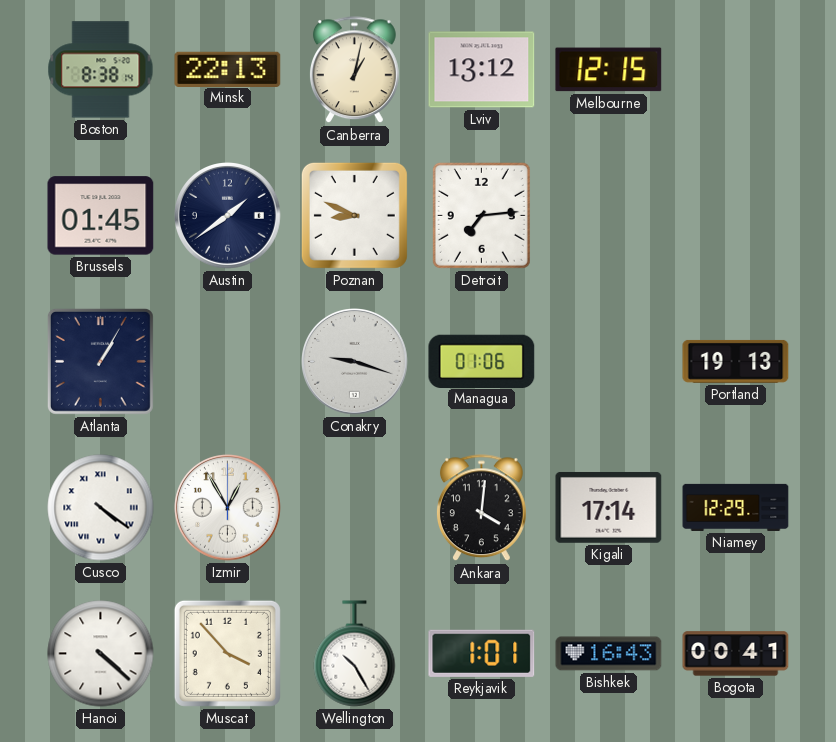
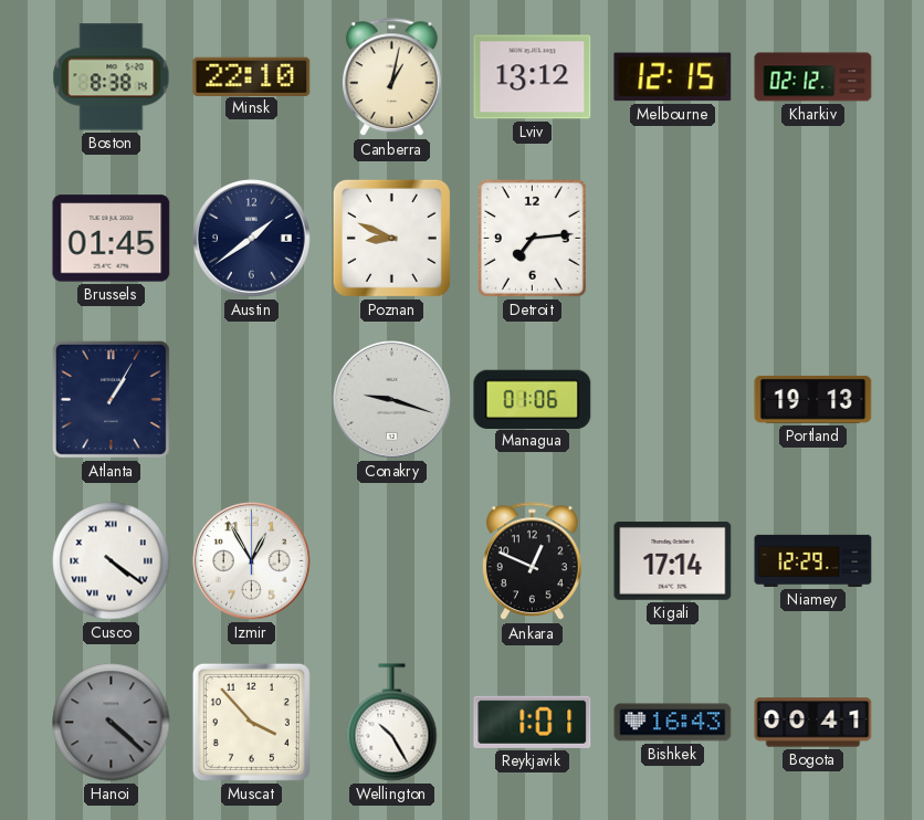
Minsk: 22:13 -> 22:10 (252, 76)
Kharkiv: none -> 02:12 (813, 77)
Ankara: 4:01 -> 12:49 (532, 561)
Hanoi dial: white -> grey (112, 723)
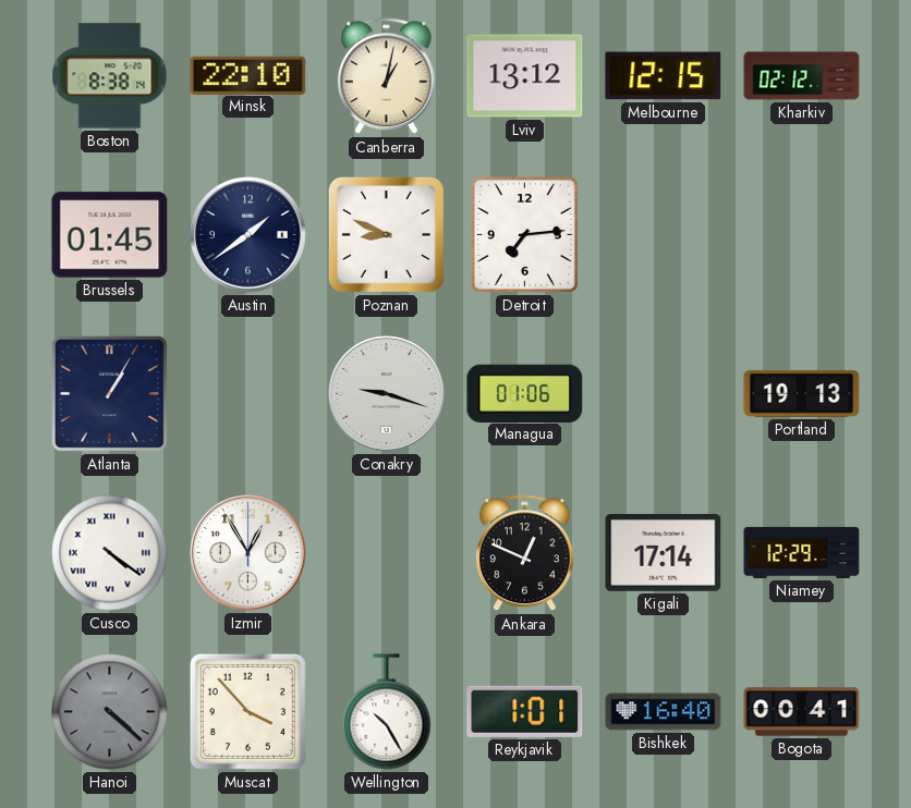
Bishkek: 16:43 -> 16:40 (664, 712)
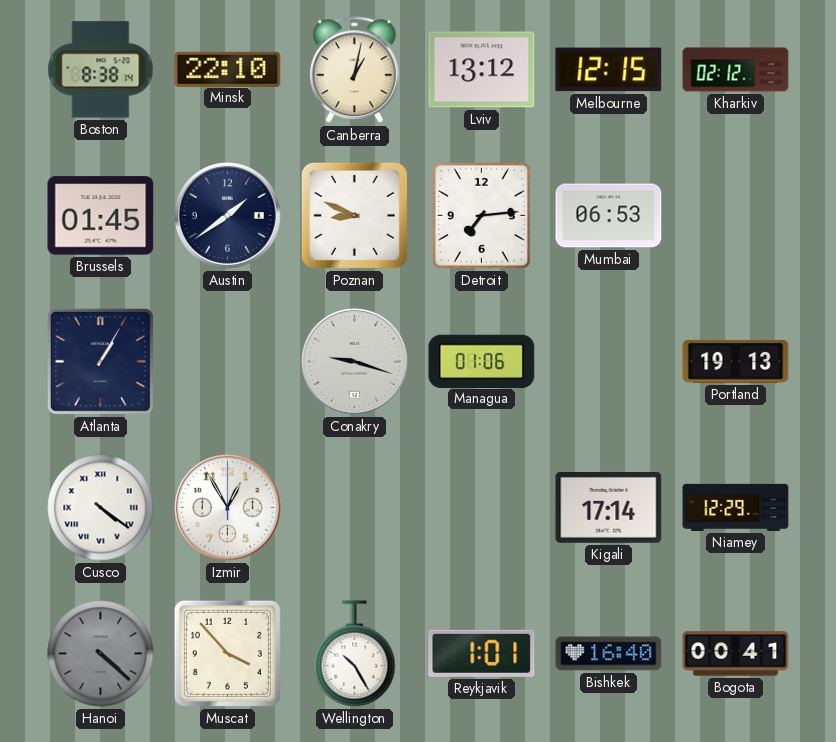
Mumbai: none -> 06:53 (609, 216)
Ankara: 12:49 -> none (524, 553)
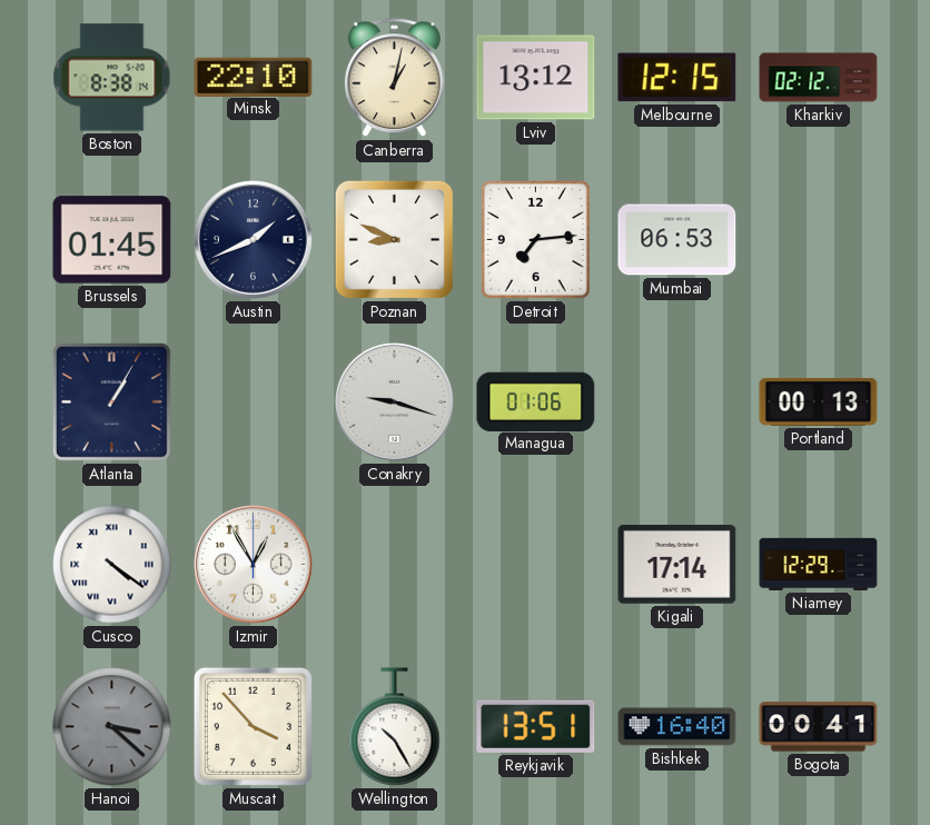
Austin: 1:39 -> 1:41 (254, 240)
Portland: 19:13 -> 00:13 (819, 401)
Hanoi: 4:22 -> 3:22 (112, 727)
Reykjavik: 1:01 -> 13:51 (536, 726)
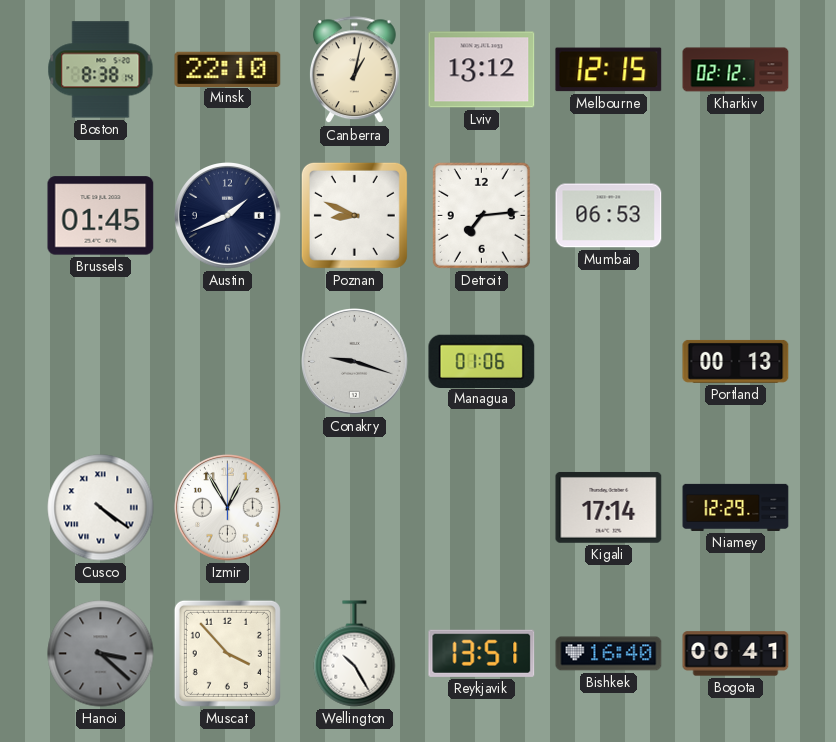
Atlanta: 1:05 -> none (111, 401)
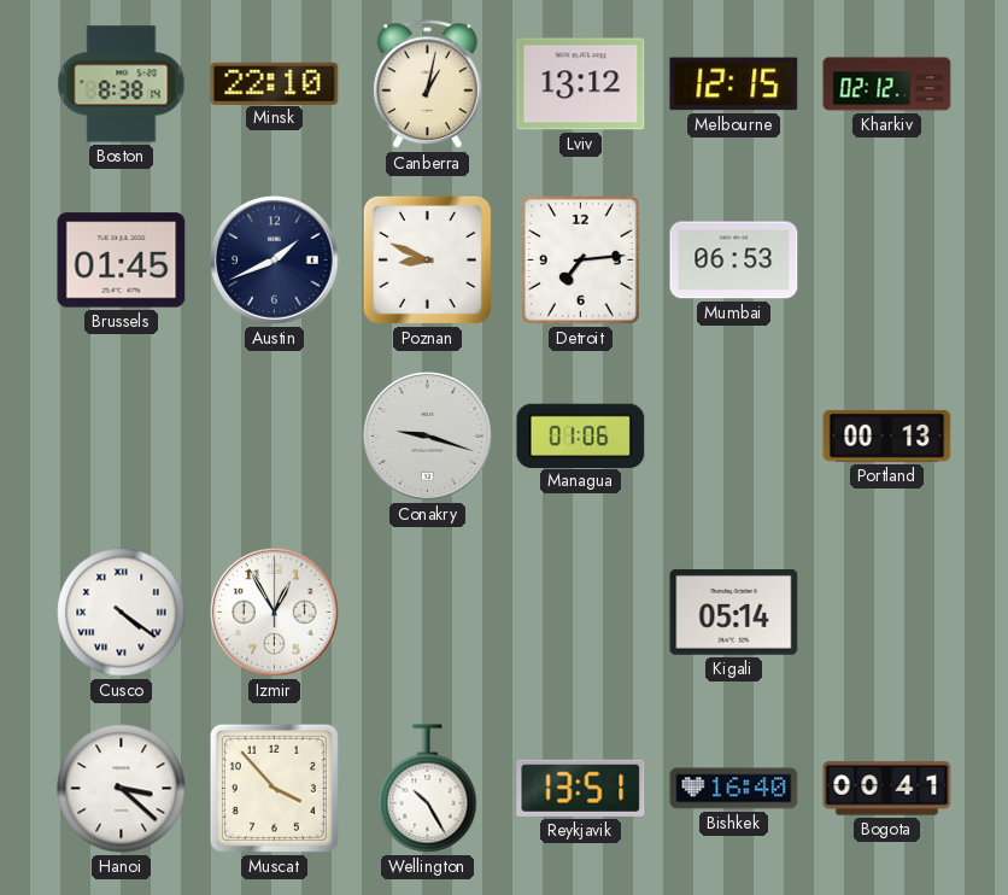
Kigali: 17:14 -> 05:14 (734, 613)
Niamey: 12:29 -> none (736, 507)
Hanoi dial: grey -> white (122, 789)
